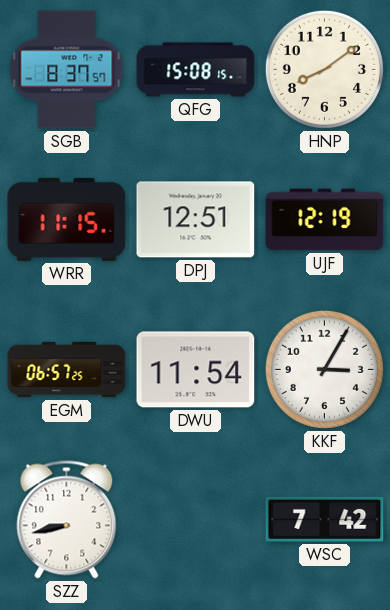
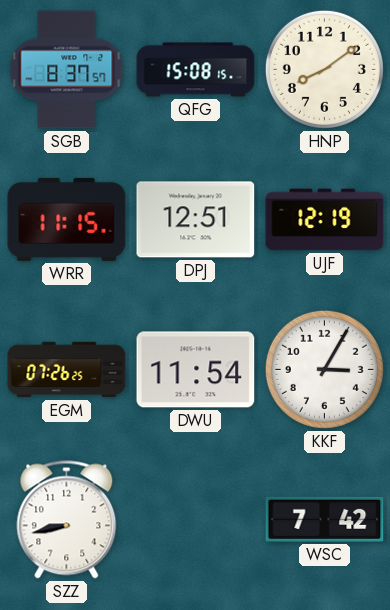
EGM: 06:57 -> 07:26 (67, 370)
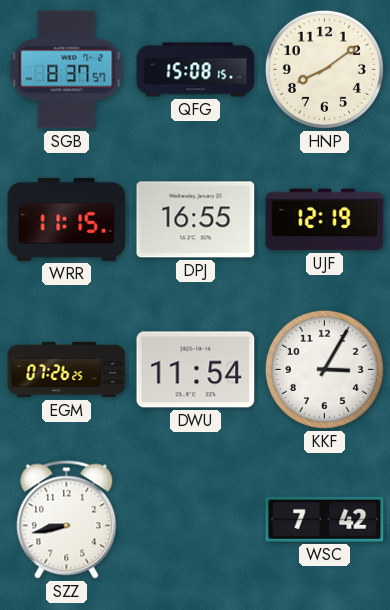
DPJ: 12:51 -> 16:55 (196, 220)
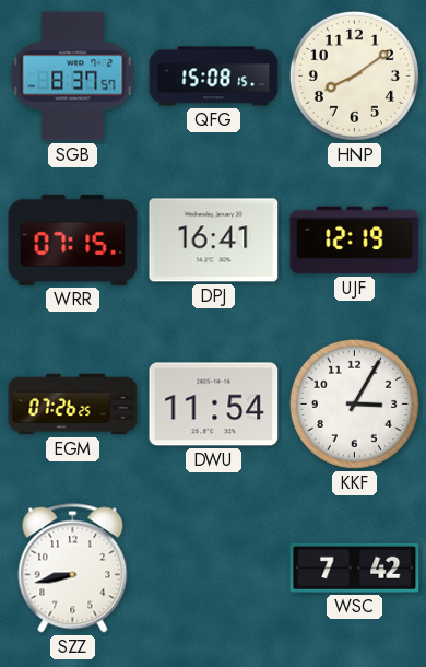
WRR: 11:15 -> 07:15 (73, 239)
DPJ: 16:55 -> 16:41 (214, 241)
